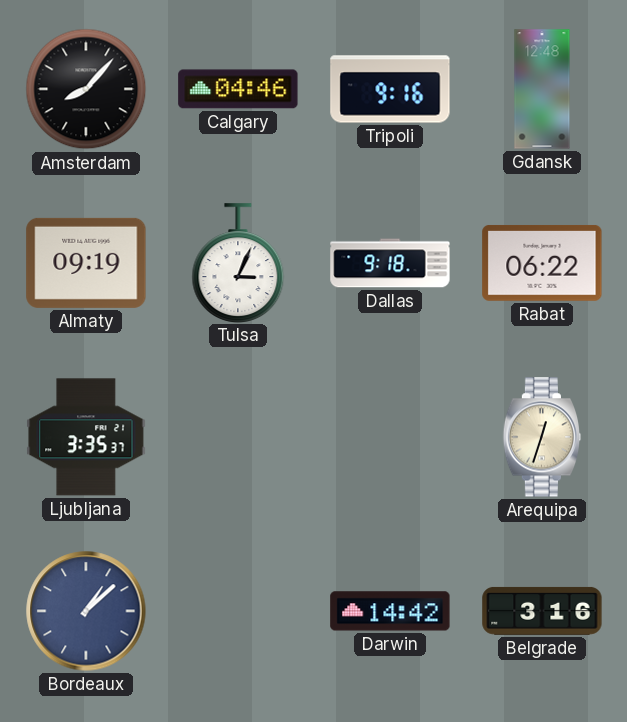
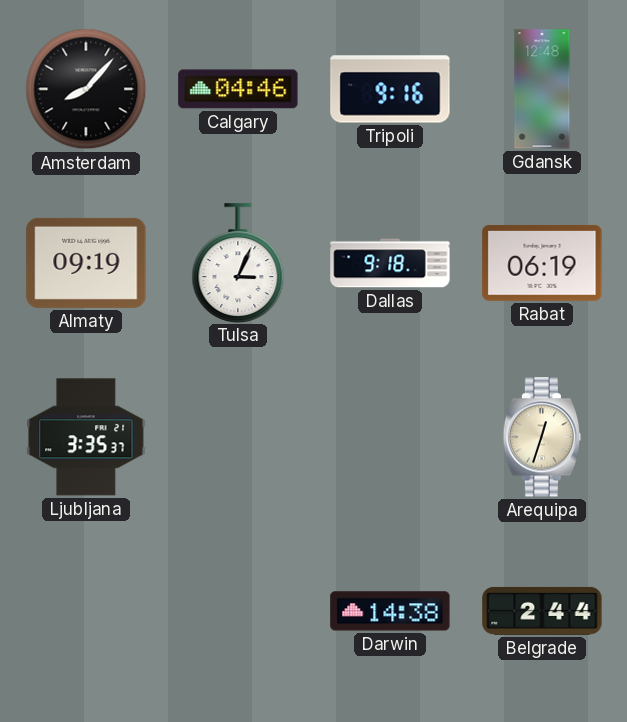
Rabat: 06:22 -> 06:19 (542, 263)
Bordeaux: 1:08 -> none (86, 611)
Darwin: 14:42 -> 14:38 (390, 611)
Belgrade: 3:16 -> 2:44 (542, 611)
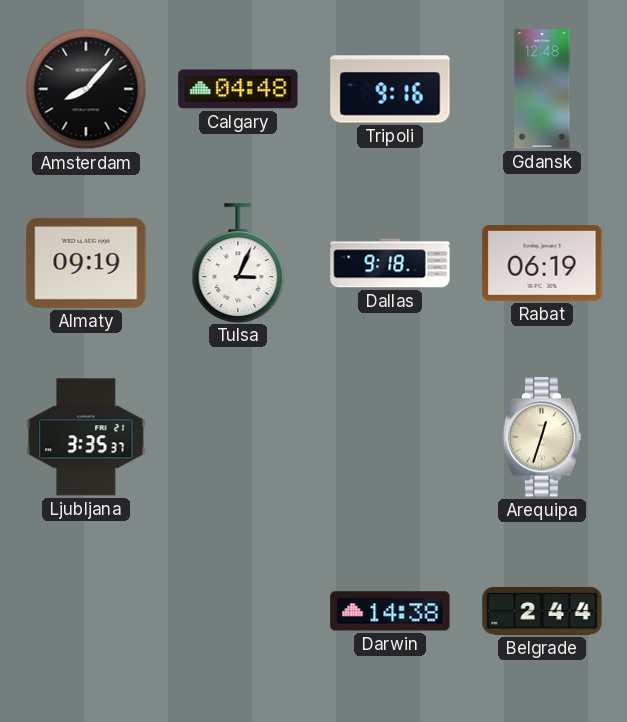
Calgary: 04:46 -> 04:48 (238, 89)
